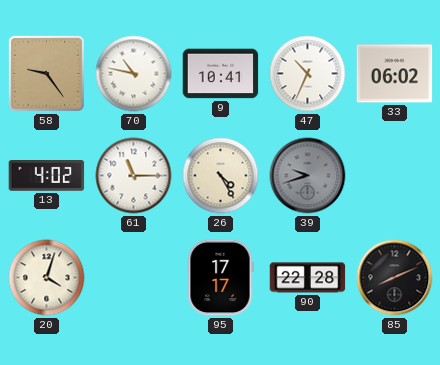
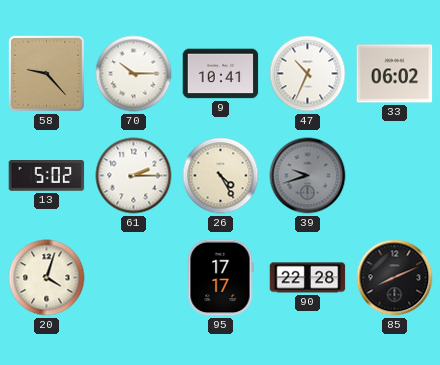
58: 9:24 -> 9:23 (46, 73)
70: 10:47 -> 10:15 (134, 74)
13: 4:02 -> 5:02 (47, 176)
61: 11:15 -> 2:15 (134, 176)
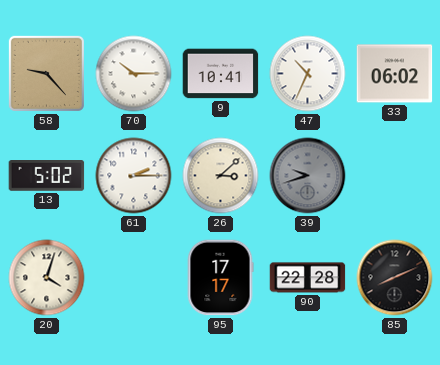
26: 4:25 -> 3:08 (221, 176)
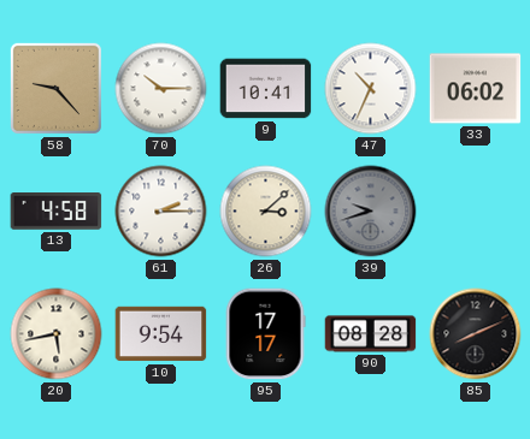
13: 5:02 -> 4:58 (57, 212)
20: 4:03 -> 5:43 (57, 334)
10: none -> 9:54 (161, 334)
90: 22:28 -> 08:28 (371, 334)
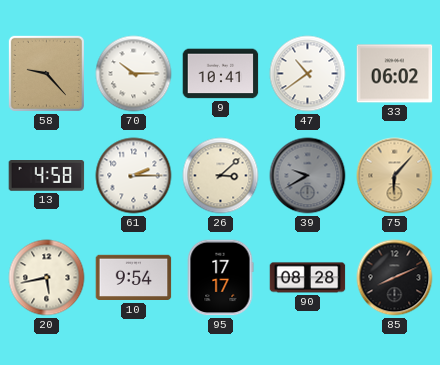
47: 10:34 -> 10:39 (308, 74)
39: 9:42 -> 9:40 (308, 176)
75: none -> 6:07 (395, 176)
